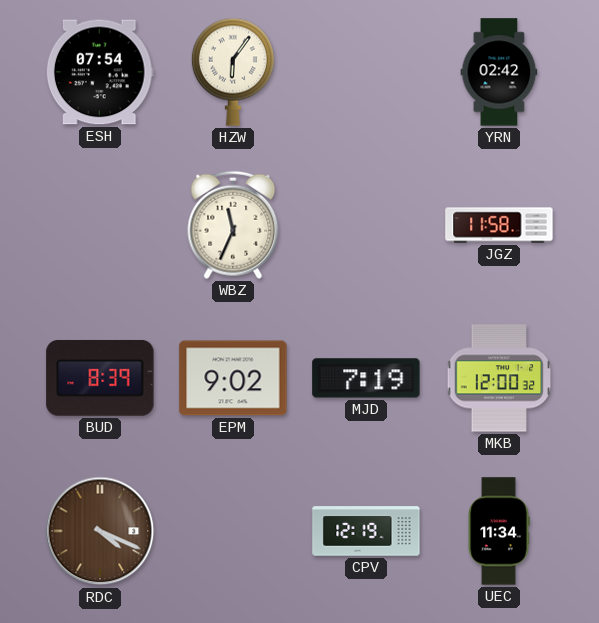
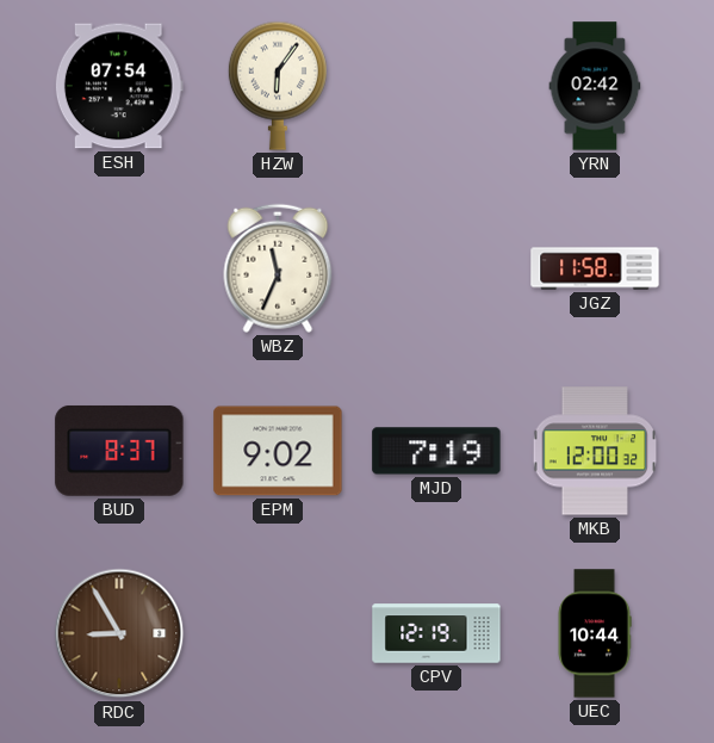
BUD: 8:39 -> 8:37 (119, 451)
RDC: 4:19 -> 8:55 (119, 633)
UEC: 11:34 -> 10:44 (595, 633)
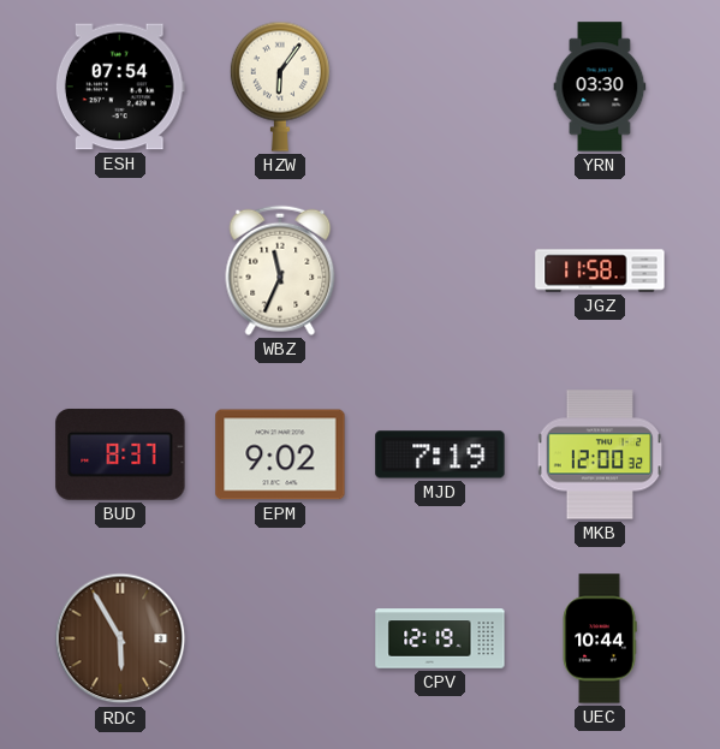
YRN: 02:42 -> 03:30 (600, 87)
RDC: 8:55 -> 5:55 (120, 638)
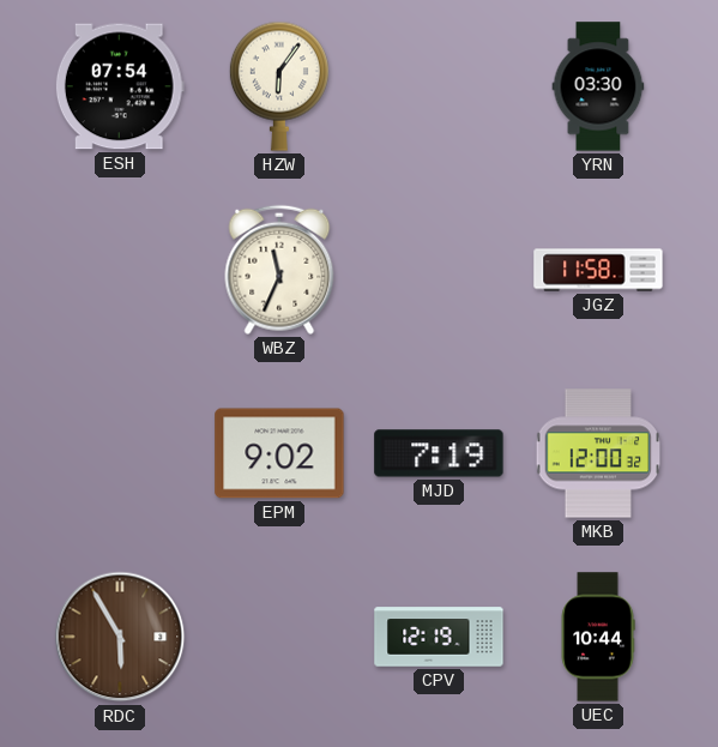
BUD: 8:37 -> none (120, 454)
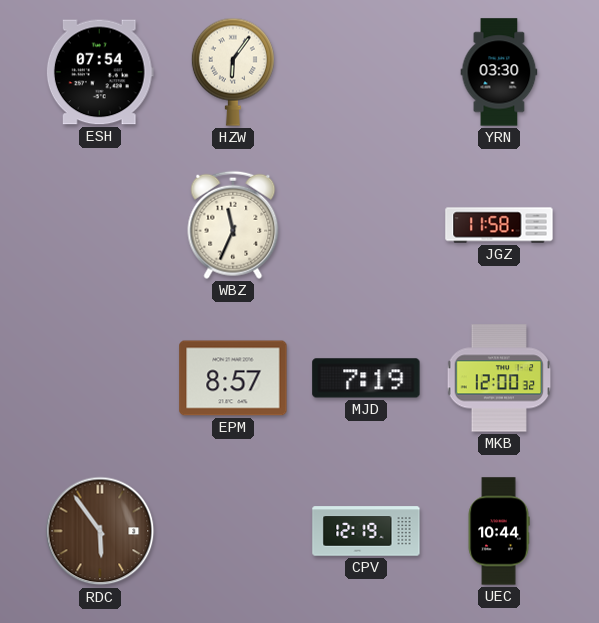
EPM: 9:02 -> 8:57 (233, 378)
RDC: 5:55 -> 5:54 (100, 531)
